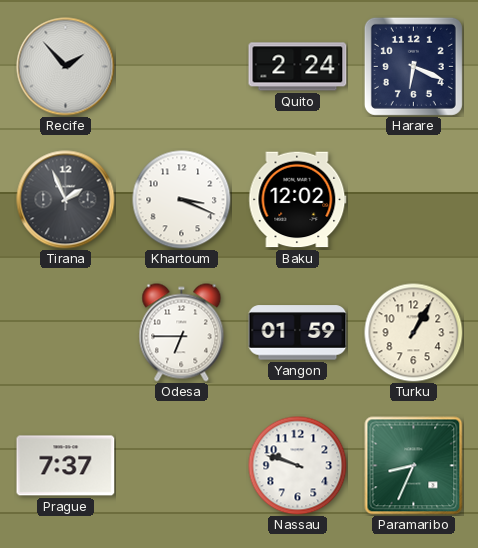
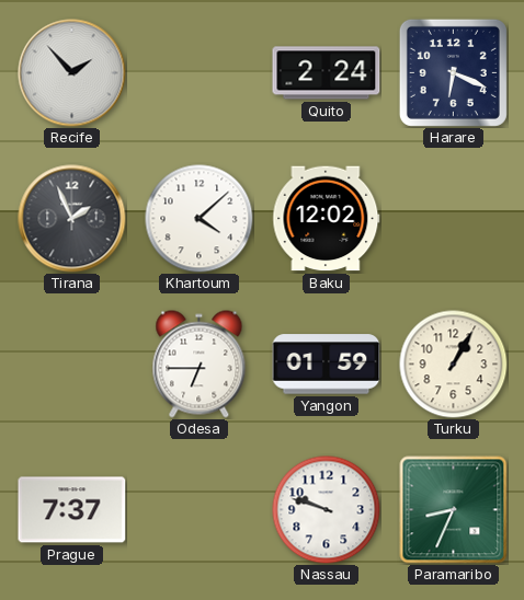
Khartoum: 3:19 -> 4:08 (200, 219)
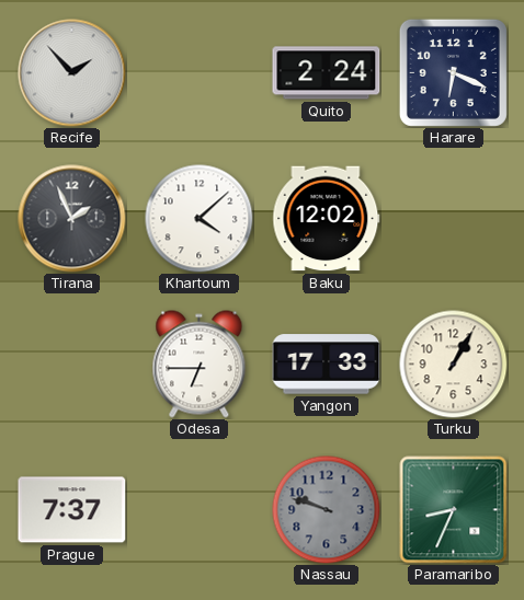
Yangon: 01:59 -> 17:33 (327, 365)
Nassau dial: white -> grey (327, 510)
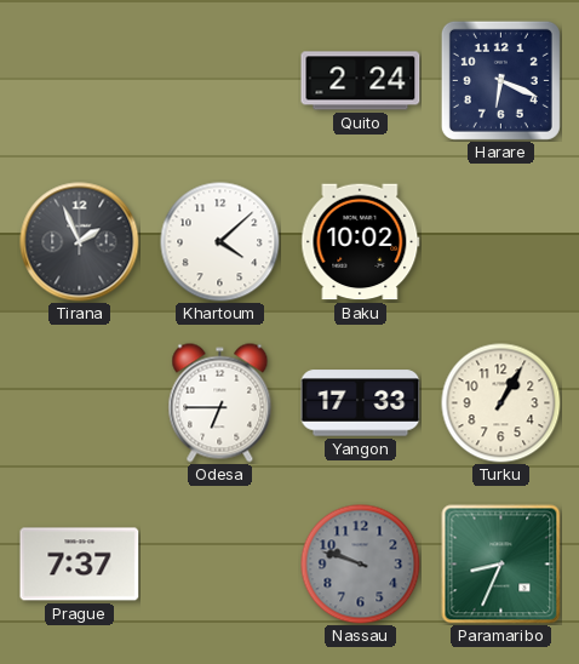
Recife: 1:53 -> none (72, 73)
Baku: 12:02 -> 10:02 (361, 242)
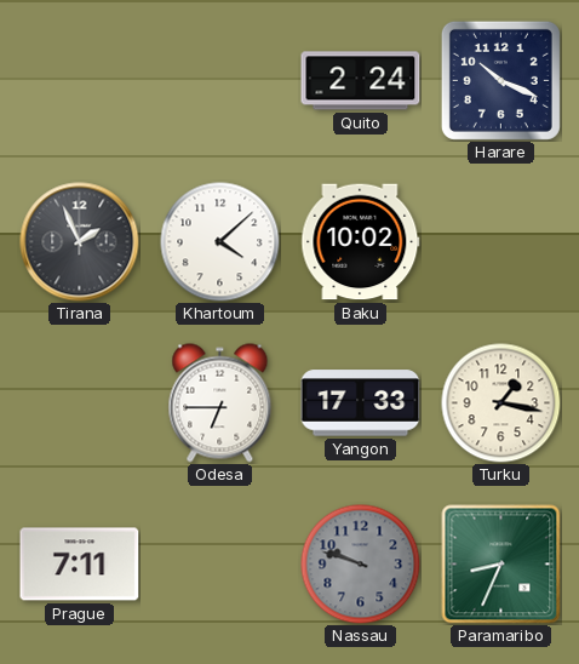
Harare: 6:19 -> 10:19 (500, 80)
Turku: 1:05 -> 1:17 (501, 403)
Prague: 7:37 -> 7:11 (80, 565)
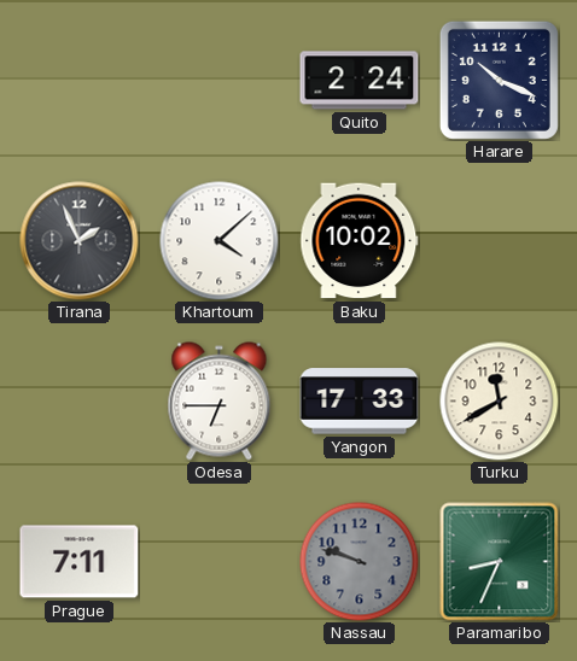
Turku: 1:17 -> 11:40 (500, 402)
